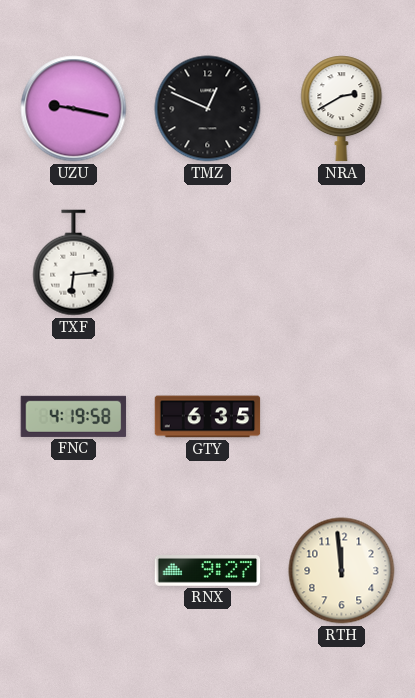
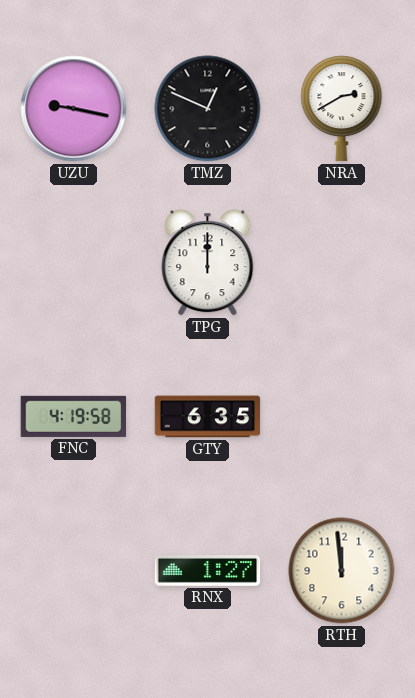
TXF: 6:14 -> none (74, 263)
TPG: none -> 12:00 (208, 263)
RNX: 9:27 -> 1:27 (208, 571)
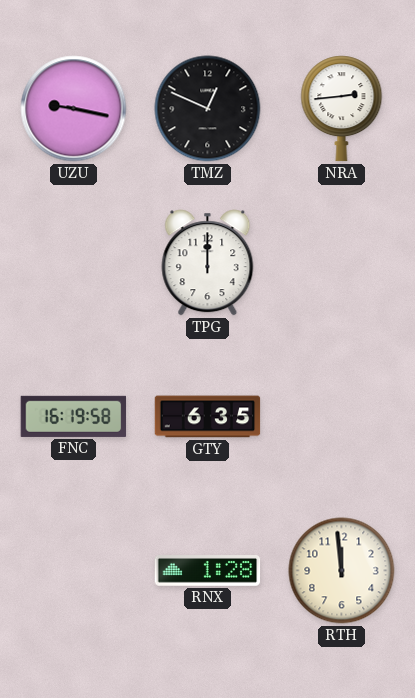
NRA: 2:40 -> 2:44 (342, 109)
FNC: 4:19 -> 16:19 (74, 416)
RNX: 1:27 -> 1:28 (208, 571)
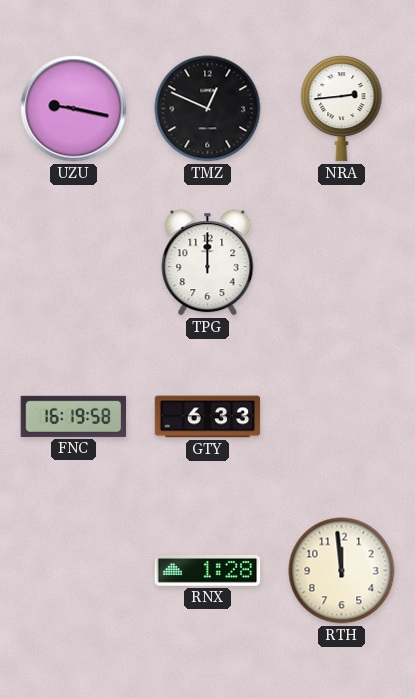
GTY: 6:35 -> 6:33 (208, 417)
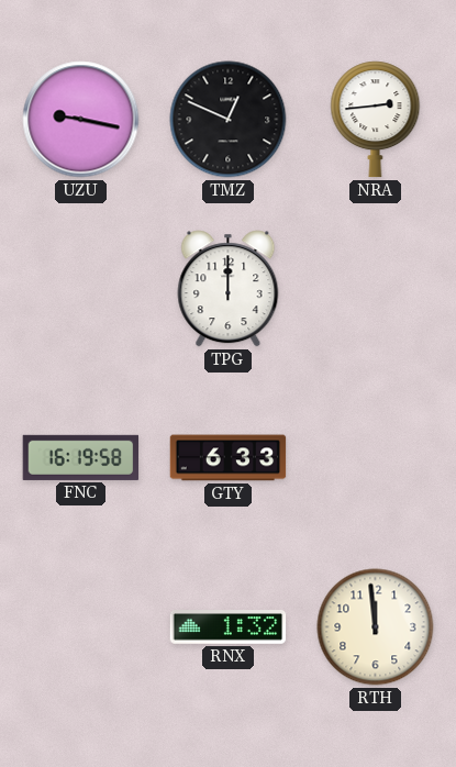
RNX: 1:28 -> 1:32 (229, 627)
